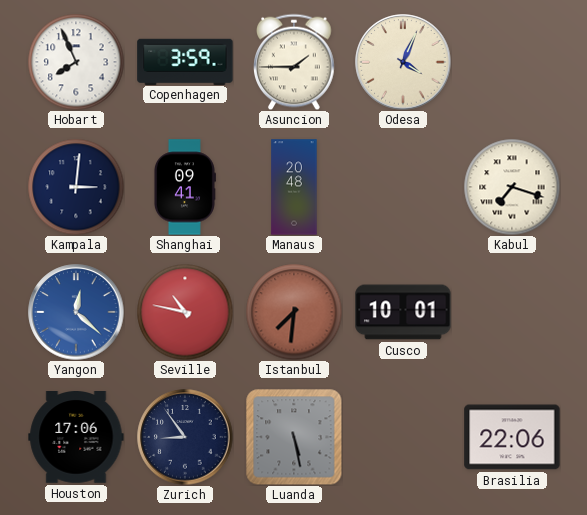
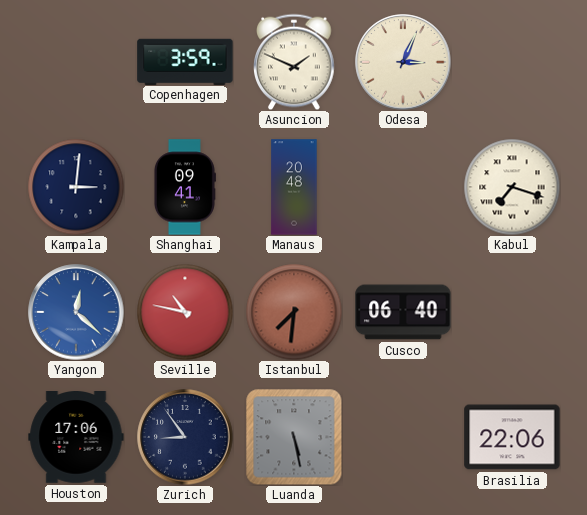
Hobart: 7:56 -> none (76, 62)
Asuncion: 1:45 -> 1:49 (294, 62)
Odesa: 4:04 -> 3:04 (403, 62)
Cusco: 10:01 -> 06:40 (403, 312)
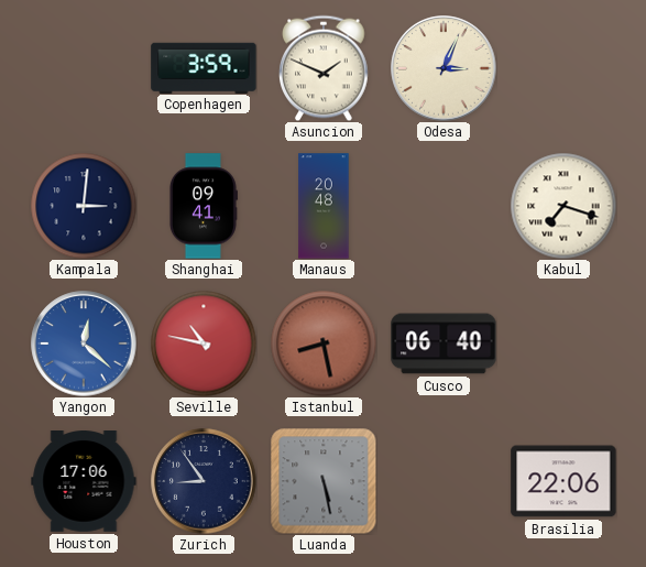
Istanbul: 7:31 -> 8:28 (324, 344)
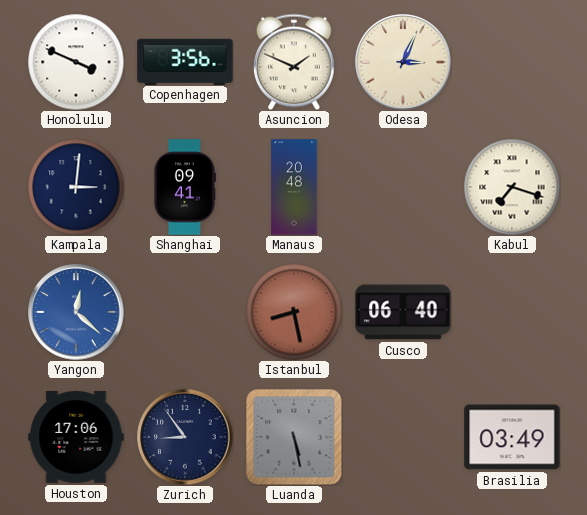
Honolulu: none -> 3:49 (76, 62)
Copenhagen: 3:59 -> 3:56 (185, 61)
Seville: 10:47 -> none (204, 344)
Brasilia: 22:06 -> 03:49 (512, 437)
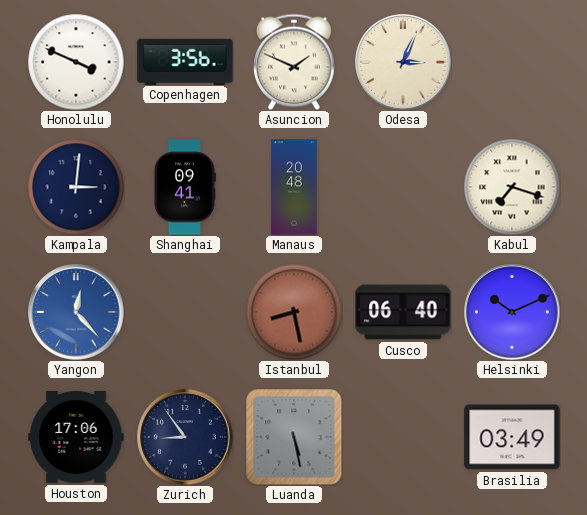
Yangon: 12:22 -> 12:23 (76, 312)
Helsinki: none -> 10:11 (512, 312)
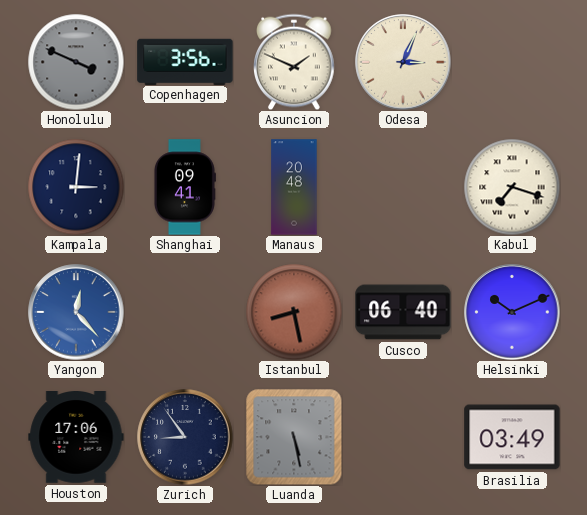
Honolulu dial: white -> grey (76, 62)
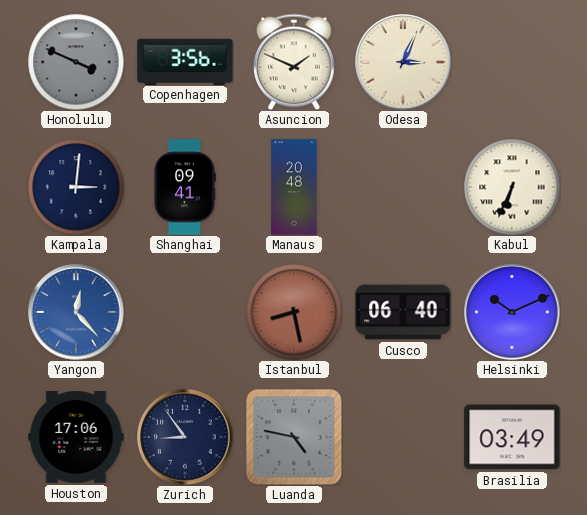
Kabul: 7:18 -> 6:34 (512, 187)
Luanda: 5:28 -> 4:47 (294, 437)
